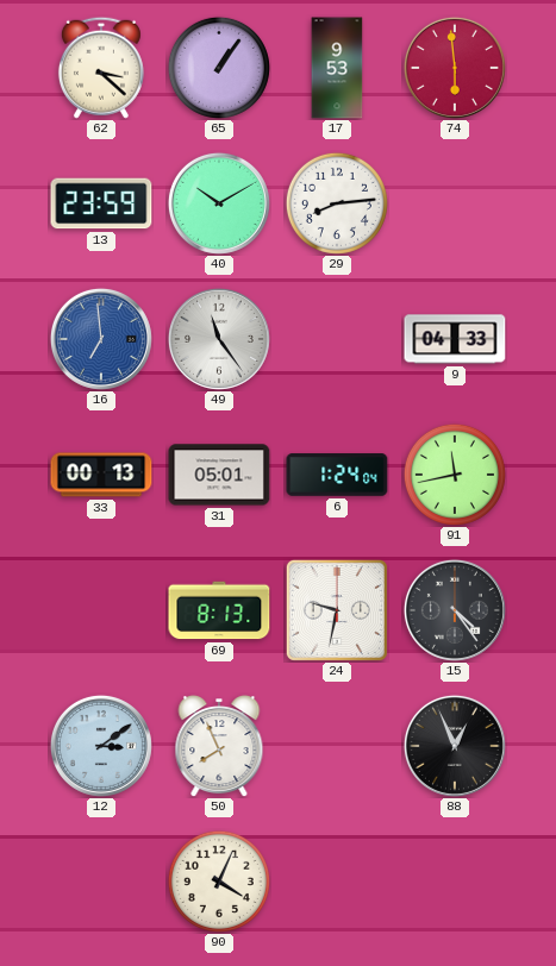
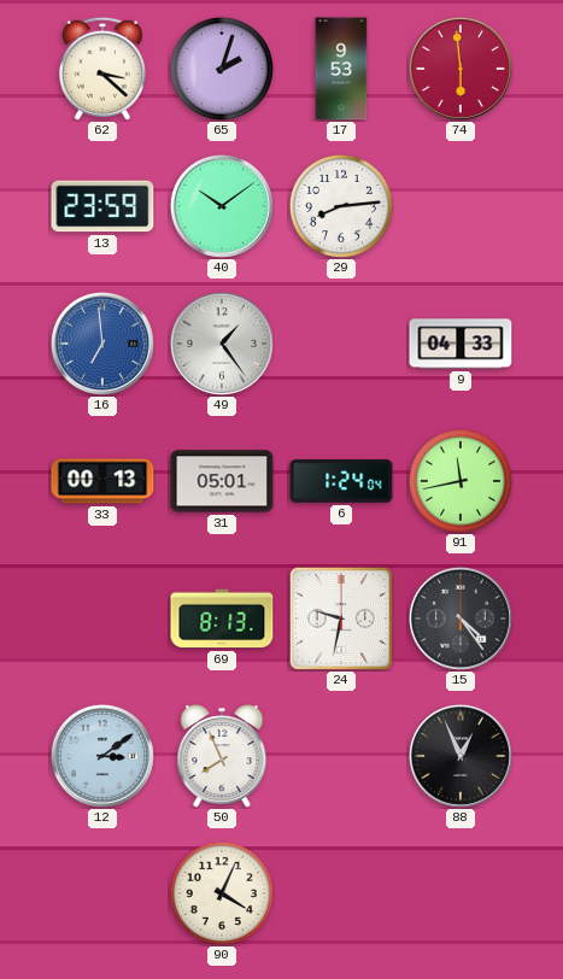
65: 1:06 -> 2:03 (222, 69)
40: 10:10 -> 10:09 (222, 206)
49: 11:24 -> 1:24 (222, 344)
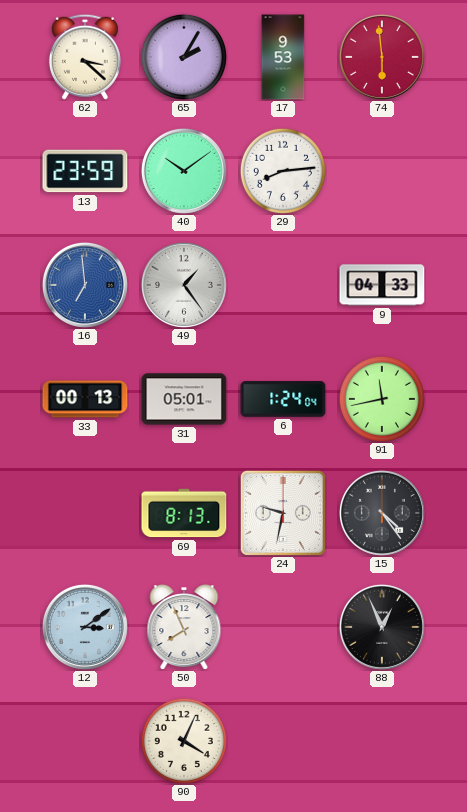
65: 2:03 -> 2:05 (184, 57)
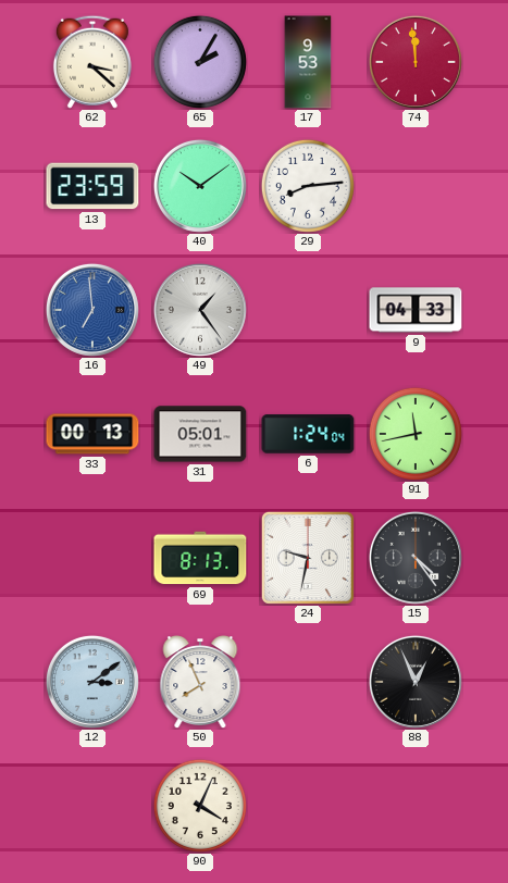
74: 5:59 -> 11:59 (416, 62)
